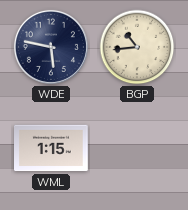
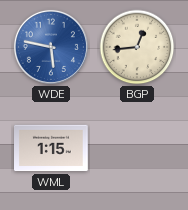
WDE dial: navy -> blue (51, 47)
BGP: 10:44 -> 12:44 (137, 47)
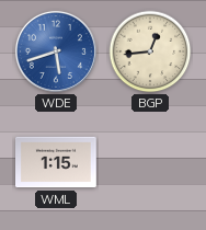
WDE: 5:47 -> 5:42 (56, 51)
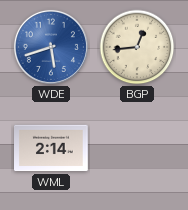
WML: 1:15 -> 2:14 (51, 148)
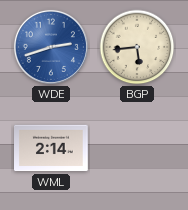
WDE: 5:42 -> 2:42 (51, 47)
BGP: 12:44 -> 5:44 (137, 47)
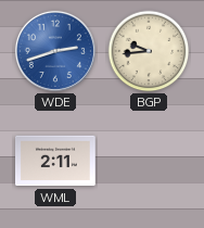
BGP: 5:44 -> 9:44 (149, 51)
WML: 2:14 -> 2:11 (55, 161)
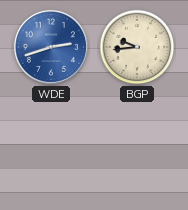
WML: 2:11 -> none (55, 161)
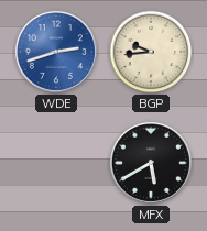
MFX: none -> 5:40 (151, 163)
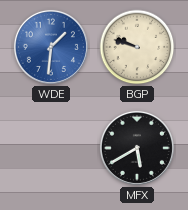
WDE: 2:42 -> 1:31 (51, 47)
BGP: 9:44 -> 9:48 (137, 47)
